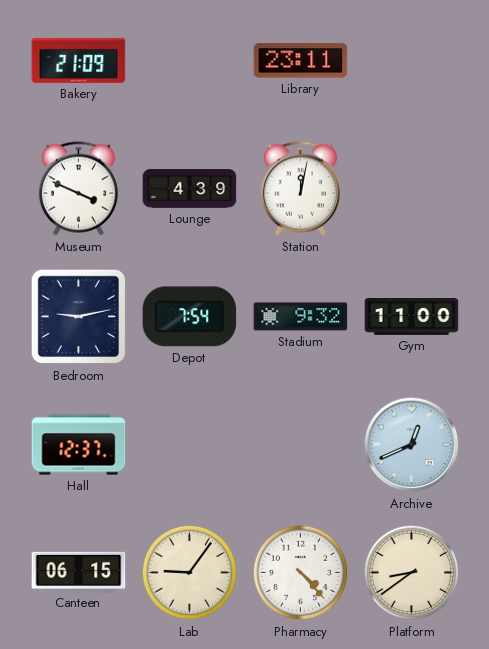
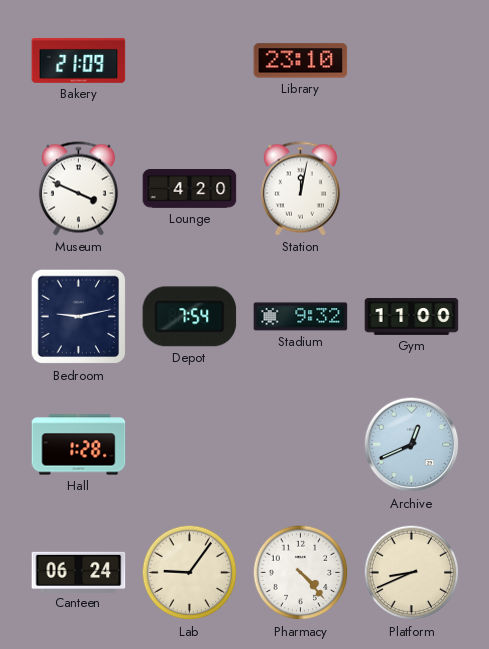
Library: 23:11 -> 23:10 (301, 61)
Lounge: 4:39 -> 4:20 (190, 189)
Hall: 12:37 -> 1:28 (79, 445)
Canteen: 06:15 -> 06:24 (79, 572)
Platform: 8:39 -> 8:41 (412, 573)
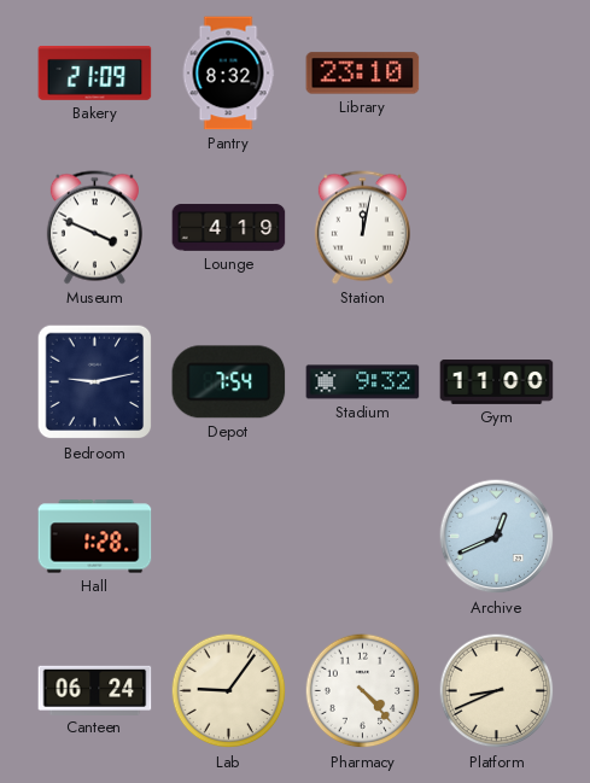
Pantry: none -> 8:32 (228, 74)
Lounge: 4:20 -> 4:19 (229, 228)
